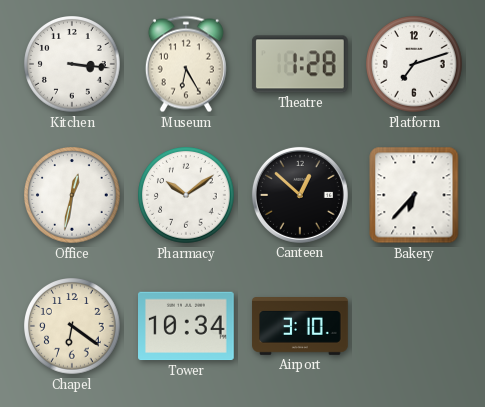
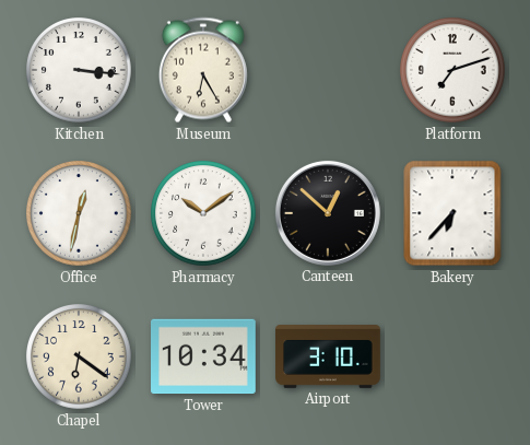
Theatre: 1:28 -> none (300, 64)
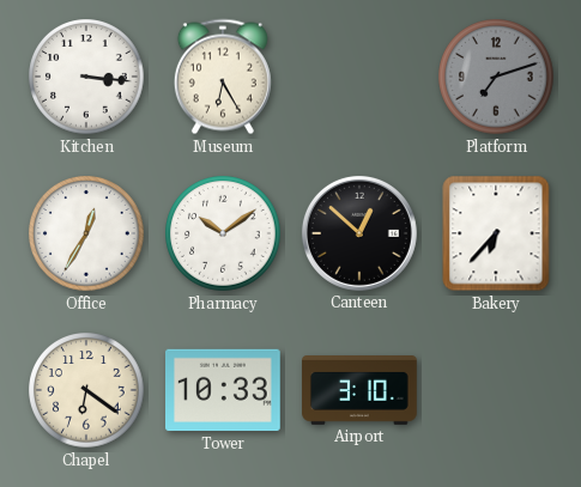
Platform dial: white -> grey (496, 77)
Office: 12:32 -> 12:35 (86, 233)
Tower: 10:34 -> 10:33 (224, 390)
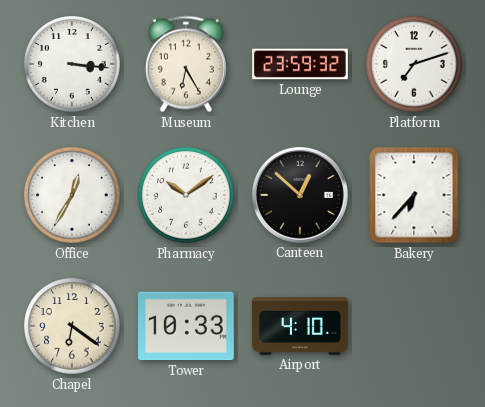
Lounge: none -> 23:59 (300, 64)
Platform dial: grey -> white (414, 64)
Airport: 3:10 -> 4:10 (300, 327)
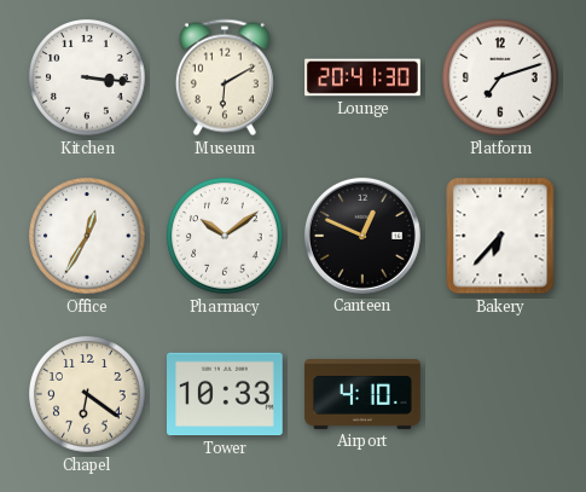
Museum: 6:25 -> 6:10 (225, 77)
Lounge: 23:59 -> 20:41 (362, 77)
Canteen: 12:52 -> 12:49 (362, 236)
